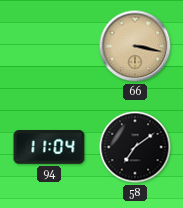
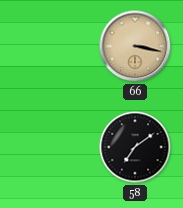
94: 11:04 -> none (49, 147)
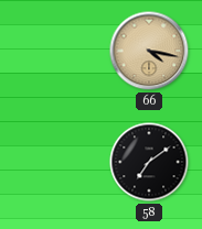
66: 3:17 -> 4:17 (149, 51)
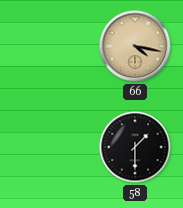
58: 7:09 -> 1:30 (135, 147)
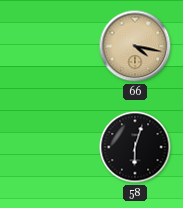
58: 1:30 -> 6:03 (135, 147)
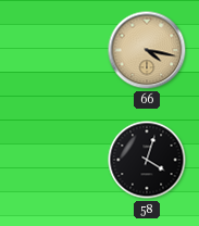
58: 6:03 -> 4:03 (147, 160)
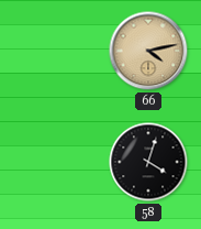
66: 4:17 -> 4:13 (148, 51)
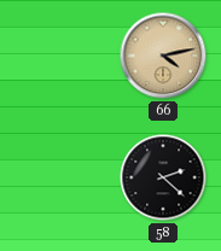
58: 4:03 -> 2:22 (163, 177)
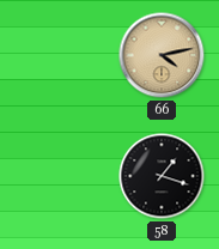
58: 2:22 -> 1:18 (162, 176)
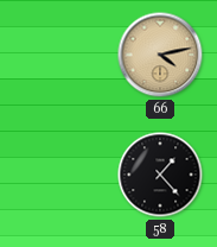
58: 1:18 -> 1:23 (160, 175)
